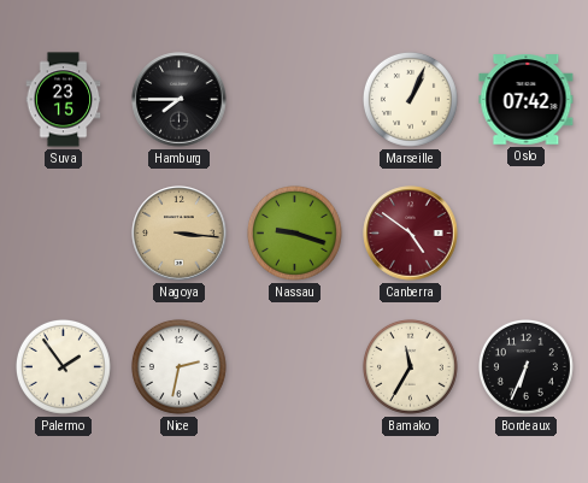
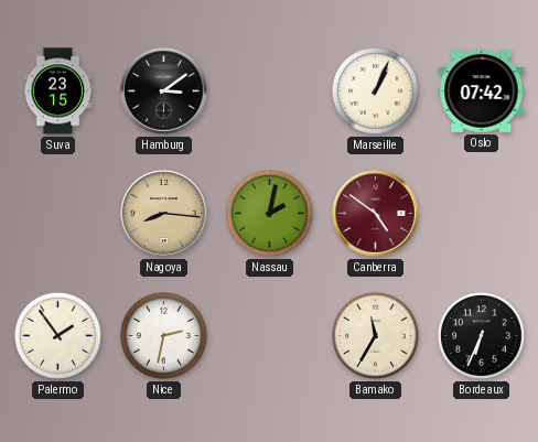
Hamburg: 7:45 -> 3:09 (164, 91)
Nagoya: 3:16 -> 8:16 (164, 214)
Nassau: 9:18 -> 2:02 (269, 213)
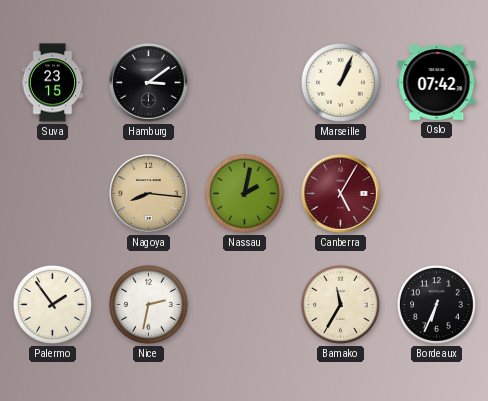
Canberra: 4:51 -> 5:05 (341, 194)
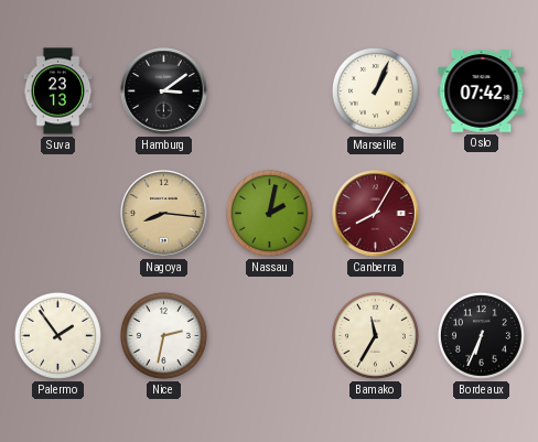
Suva: 23:15 -> 23:13 (58, 91)
Canberra: 5:05 -> 8:05 (376, 214)
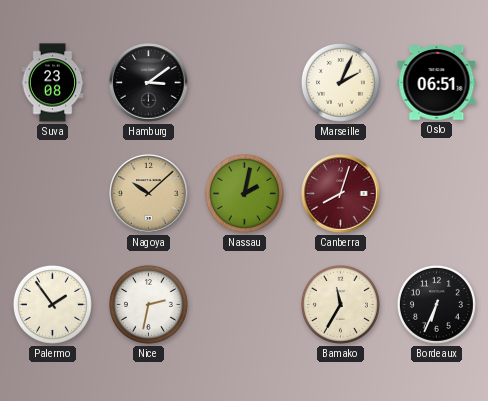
Suva: 23:13 -> 23:08 (53, 83)
Marseille: 1:04 -> 2:04 (340, 82)
Oslo: 07:42 -> 06:51 (437, 83)
Nagoya: 8:16 -> 10:08 (149, 194)
Canberra: 8:05 -> 8:03 (341, 194)
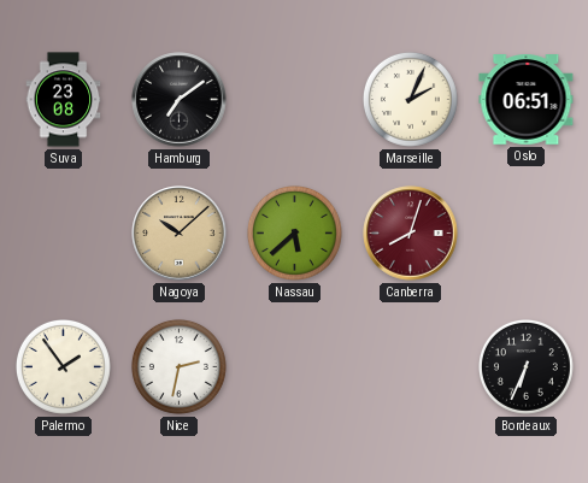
Hamburg: 3:09 -> 7:09 (180, 100)
Nassau: 2:02 -> 5:38 (294, 232)
Bamako: 11:35 -> none (340, 304)
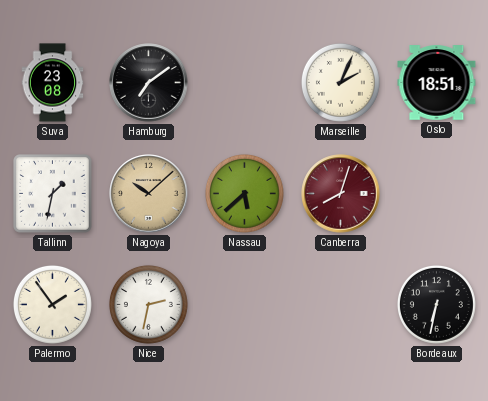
Oslo: 06:51 -> 18:51 (437, 83)
Tallinn: none -> 1:32 (53, 194)
Bordeaux: 6:34 -> 6:32 (436, 304)
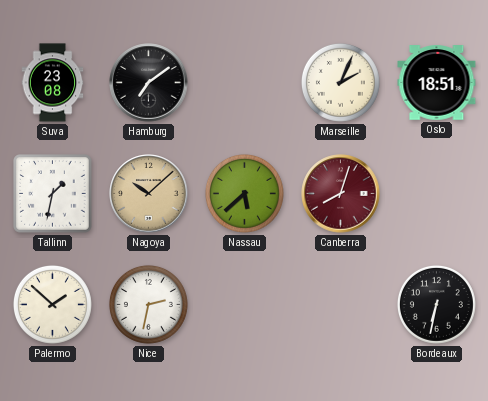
Palermo: 1:54 -> 1:52 (52, 304)
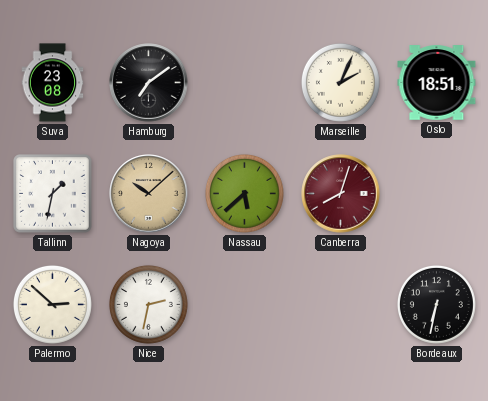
Palermo: 1:52 -> 2:52 (52, 304)
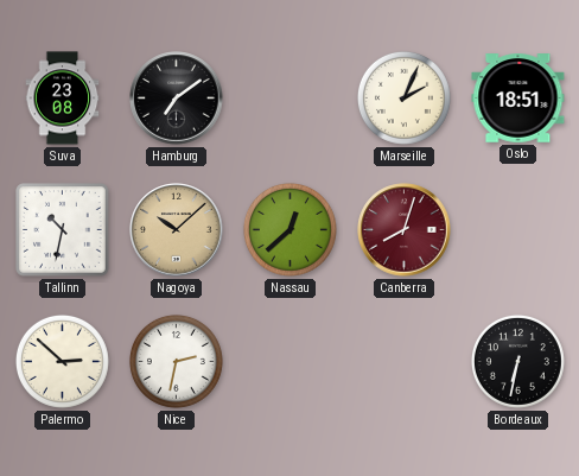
Tallinn: 1:32 -> 10:32 (63, 230)
Nassau: 5:38 -> 12:38 (289, 229)
